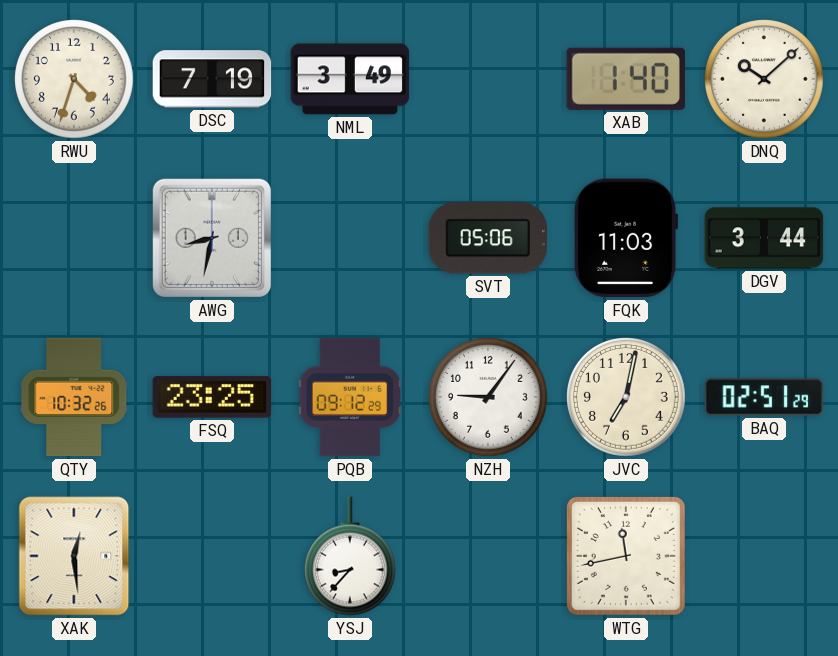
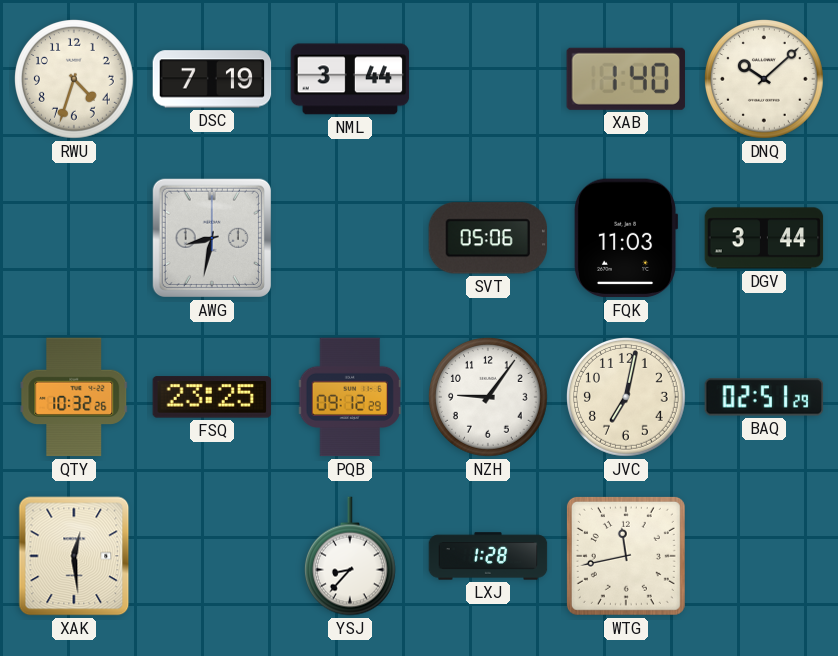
NML: 3:49 -> 3:44 (350, 79)
LXJ: none -> 1:28 (488, 556)
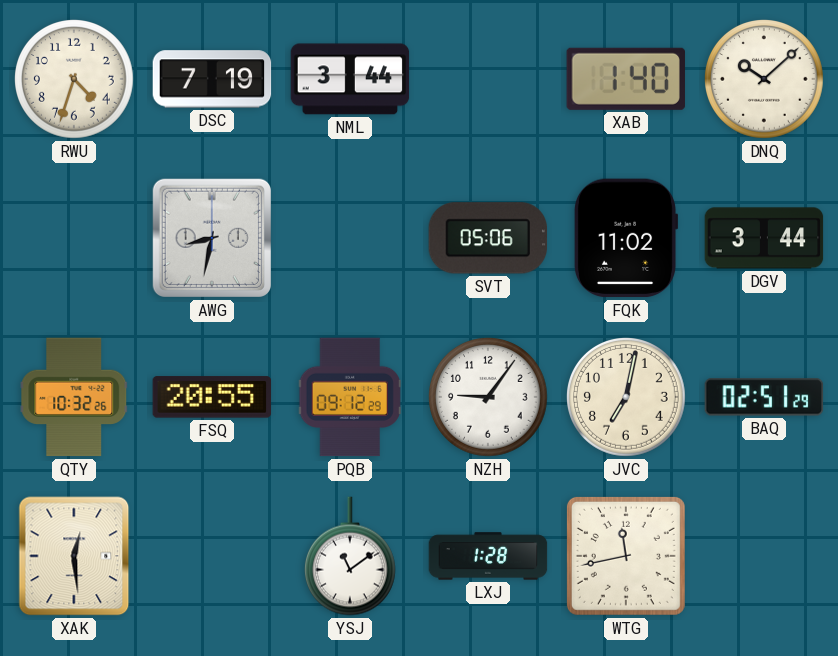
FQK: 11:03 -> 11:02 (626, 238)
FSQ: 23:25 -> 20:55 (212, 397)
YSJ: 8:37 -> 11:09 (350, 556)
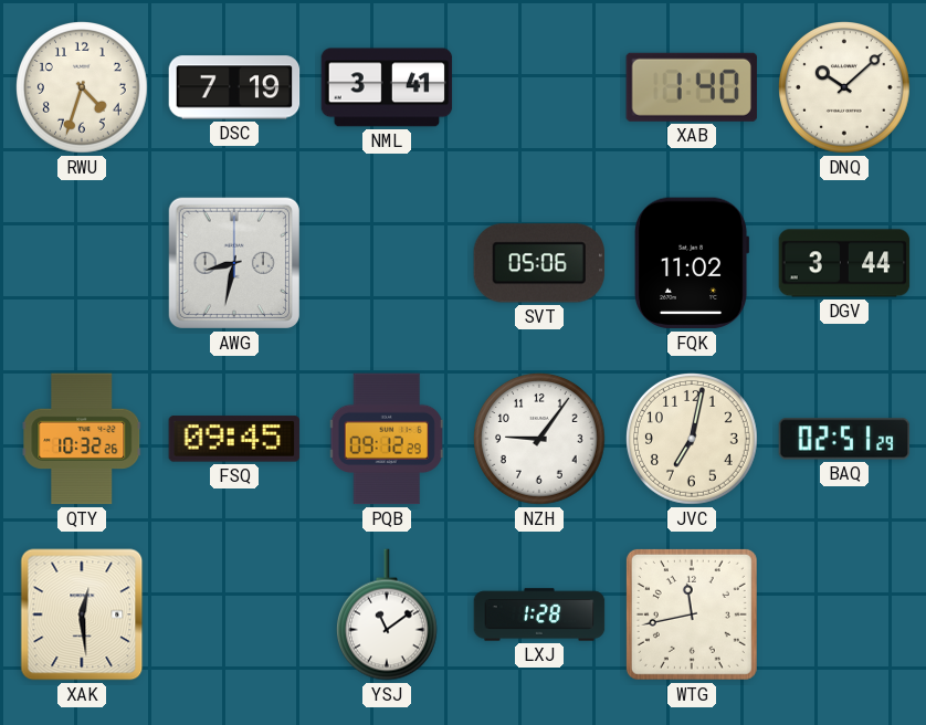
NML: 3:44 -> 3:41 (387, 87)
FSQ: 20:55 -> 09:45 (234, 439)
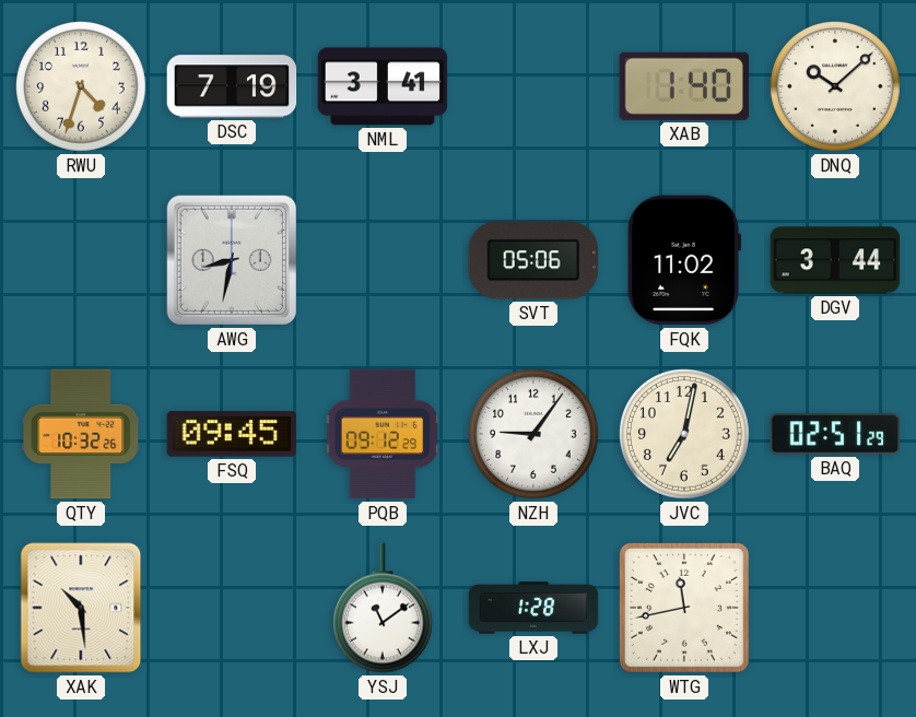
XAK: 12:29 -> 10:29 (81, 608)
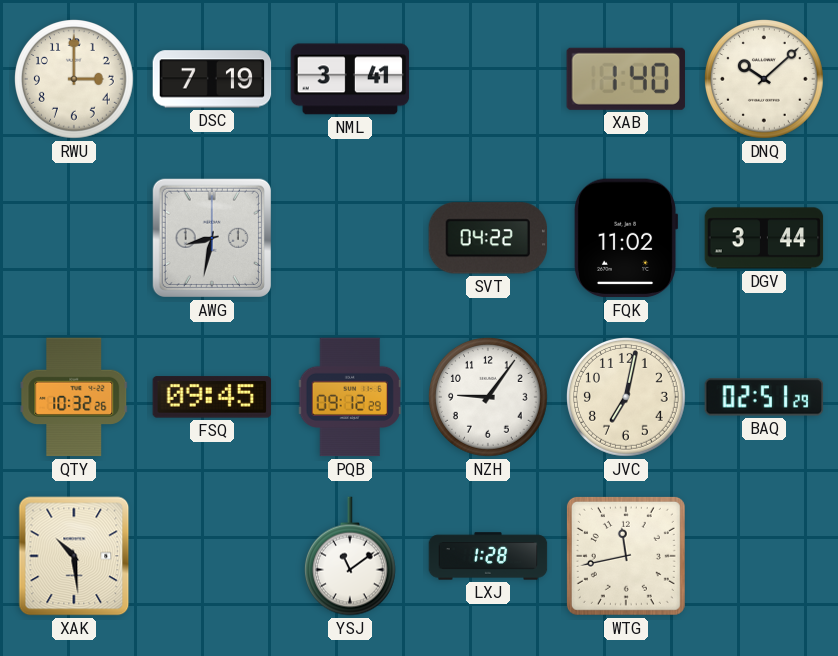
RWU: 4:33 -> 3:00 (75, 80)
SVT: 05:06 -> 04:22 (488, 238)
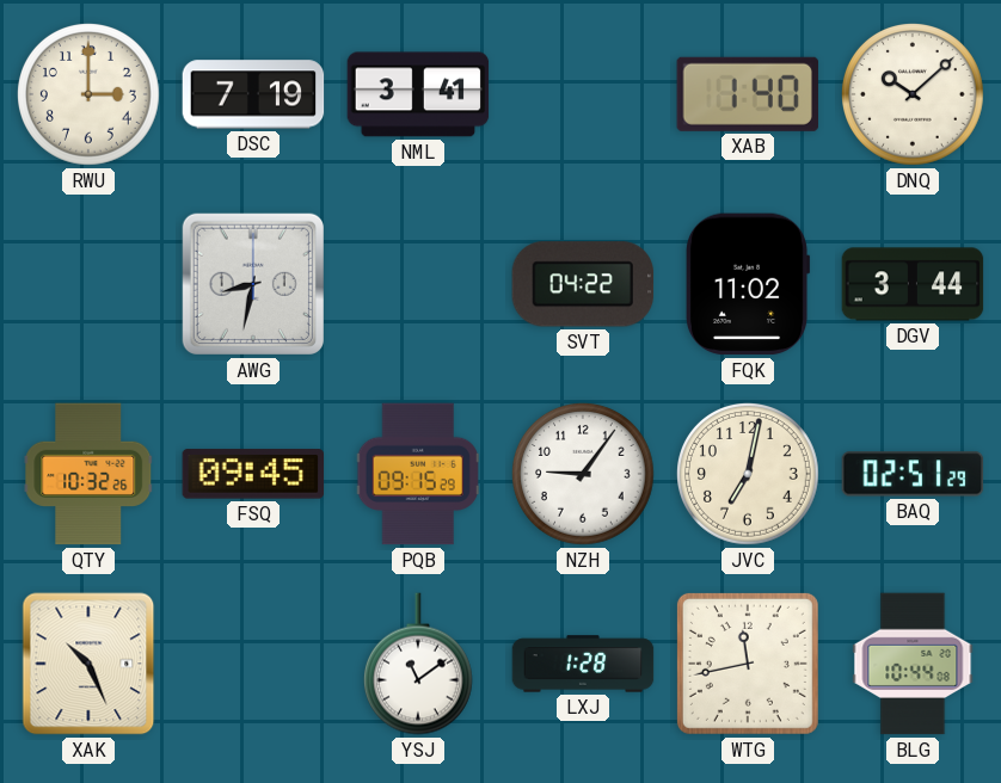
PQB: 09:12 -> 09:15 (418, 474)
XAK: 10:29 -> 10:26 (88, 664)
BLG: none -> 10:44 (913, 664)
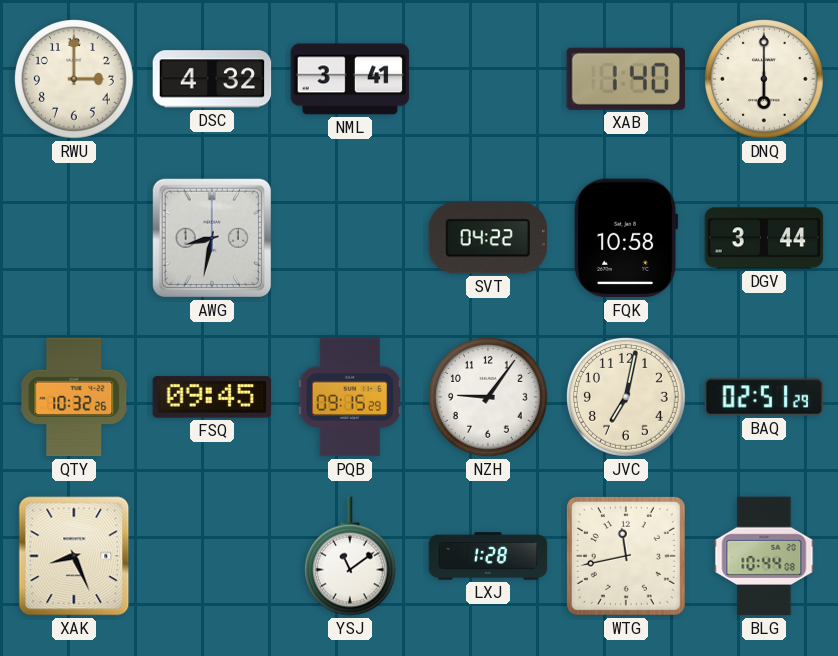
DSC: 7:19 -> 4:32 (212, 79)
DNQ: 10:08 -> 6:00 (765, 80)
FQK: 11:02 -> 10:58 (626, 238)
XAK: 10:26 -> 8:26 (74, 556)
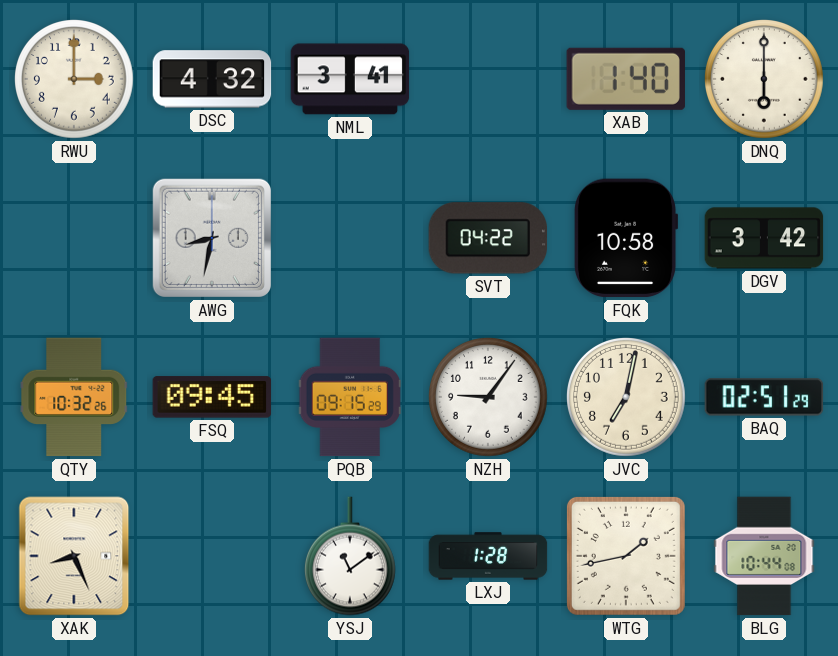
DGV: 3:44 -> 3:42 (764, 238)
WTG: 11:43 -> 1:43 (626, 556)
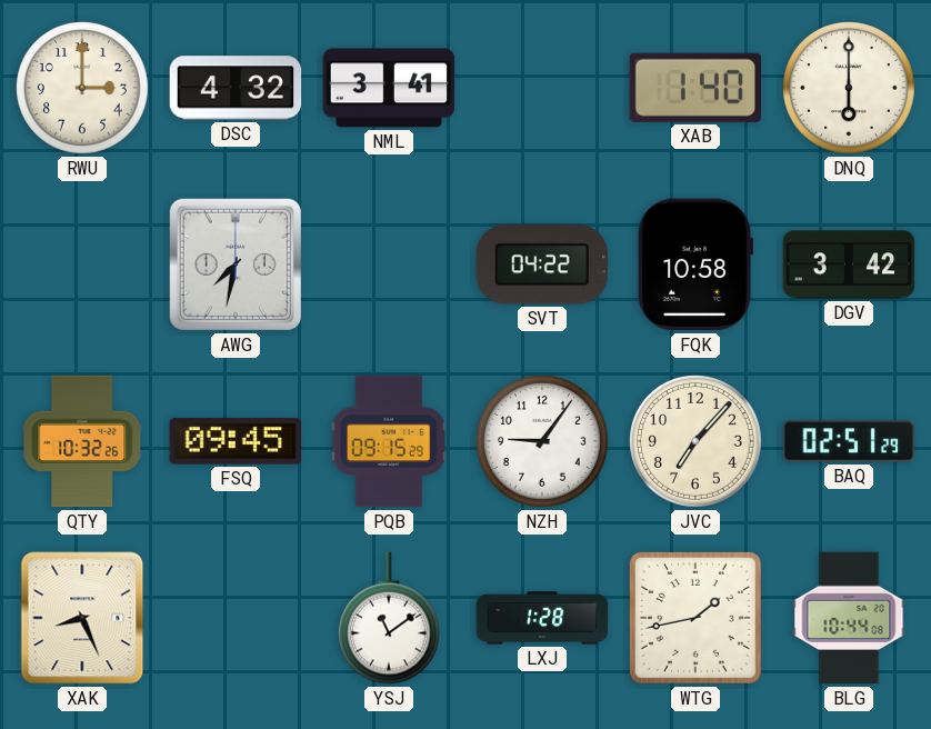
AWG: 8:32 -> 7:32 (236, 264)
JVC: 7:02 -> 7:07 (697, 442)
